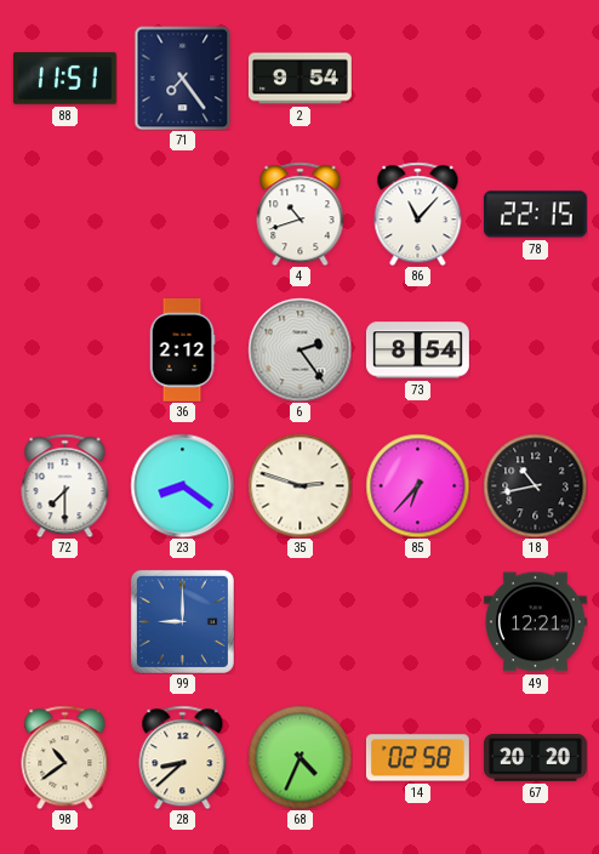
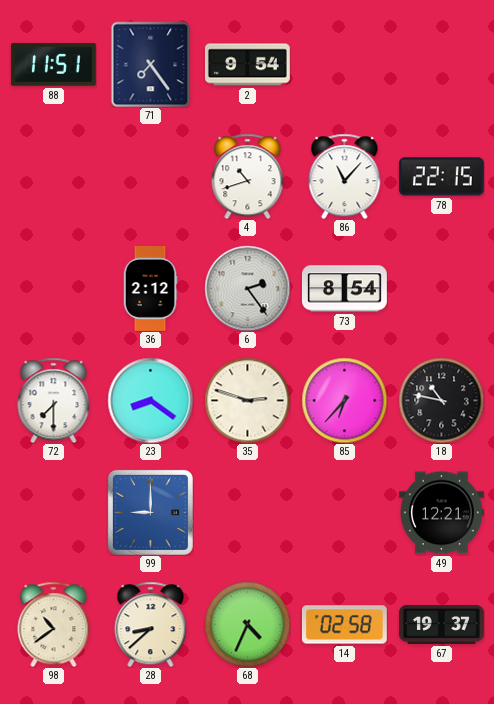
18: 10:43 -> 10:47 (441, 400)
67: 20:20 -> 19:37 (442, 625)
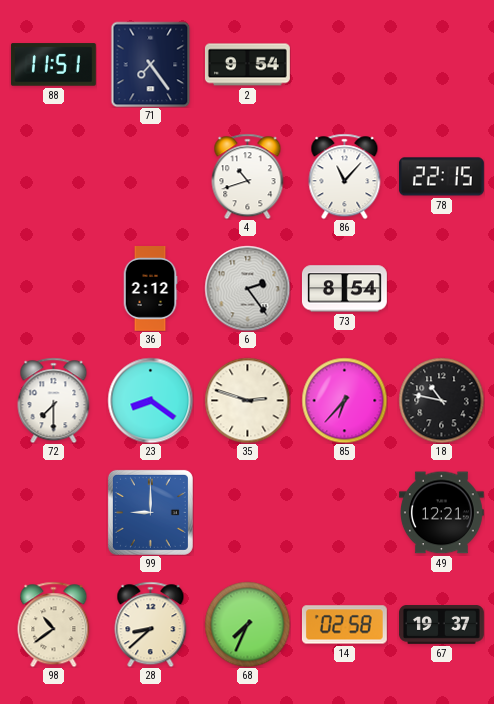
68: 4:34 -> 7:34 (247, 624)
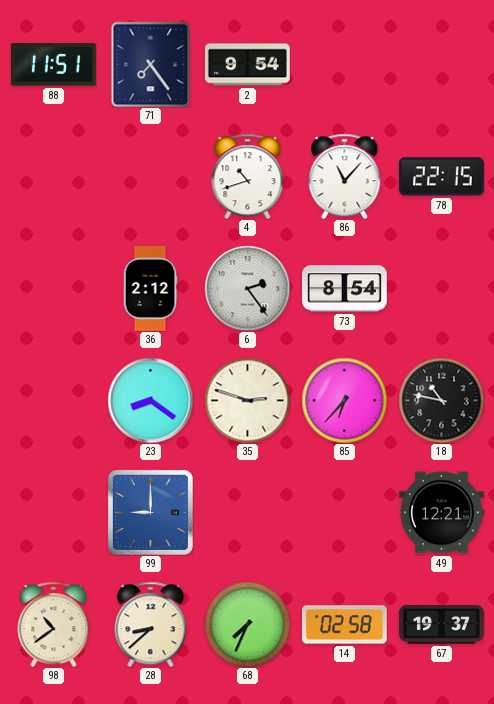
72: 7:30 -> none (54, 400)
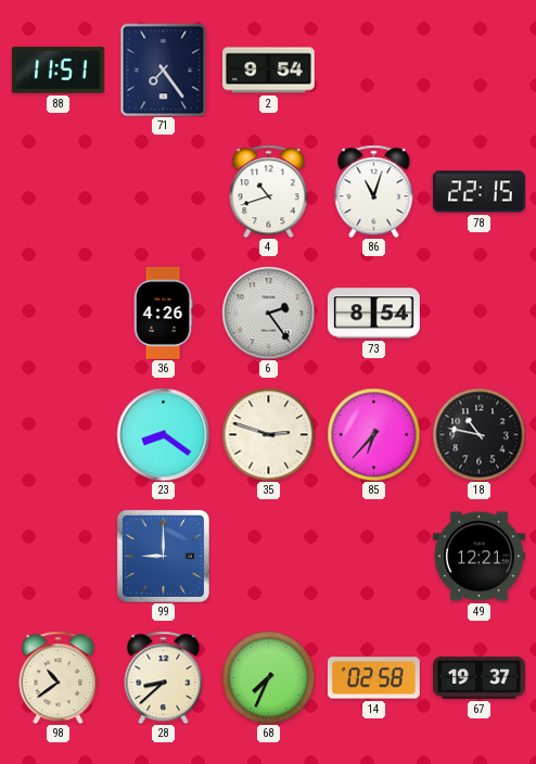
86: 11:07 -> 11:03 (374, 191)
36: 2:12 -> 4:26 (163, 314)
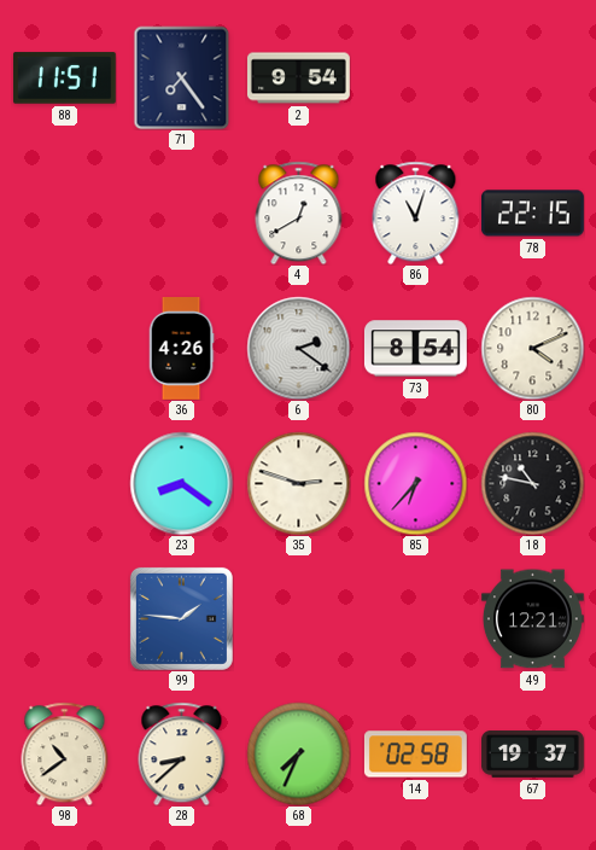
4: 10:42 -> 12:40 (299, 212)
6: 2:24 -> 2:21 (298, 348)
80: none -> 4:11 (532, 348)
99: 9:00 -> 1:46 (181, 618)
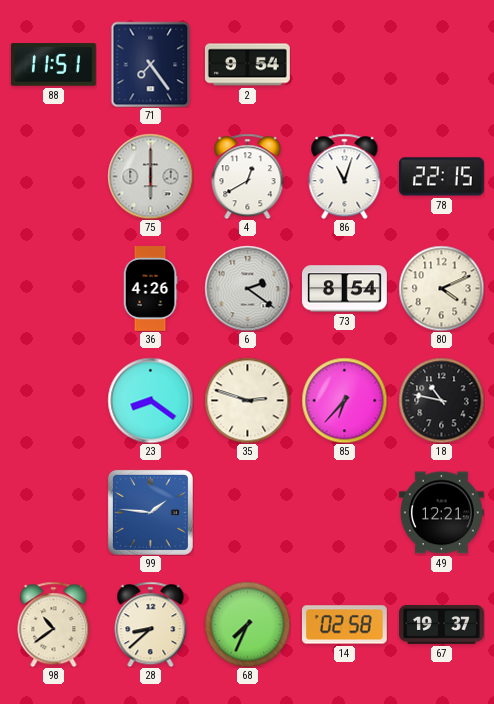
75: none -> 6:00 (150, 176)
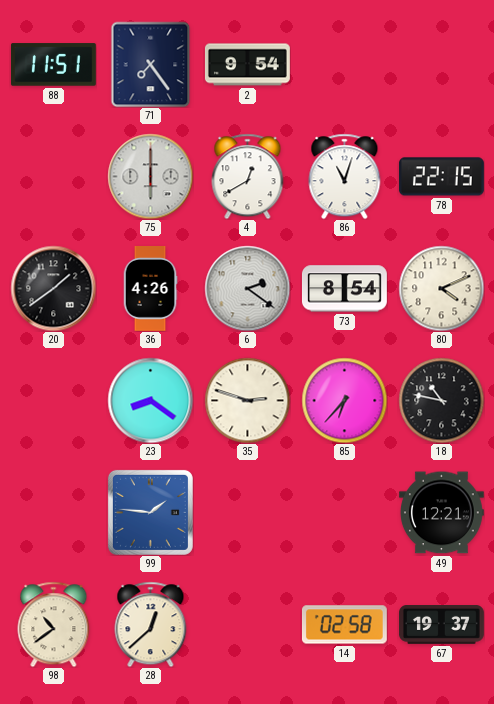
20: none -> 1:39 (53, 288)
28: 8:38 -> 12:38 (151, 624)
68: 7:34 -> none (247, 624)
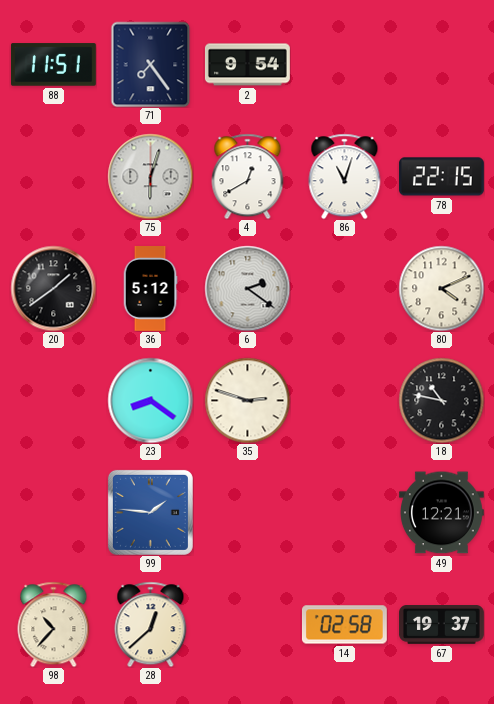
75: 6:00 -> 6:03 (150, 176)
36: 4:26 -> 5:12 (150, 289)
73: 8:54 -> none (344, 289)
85: 6:37 -> none (344, 400)
98: 10:39 -> 10:37 (54, 624)
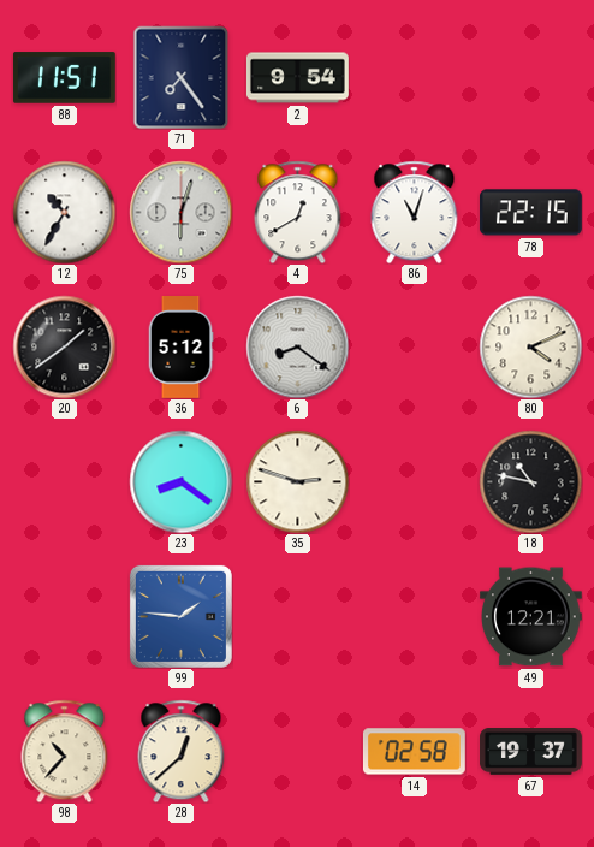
12: none -> 10:35 (64, 212)
6: 2:21 -> 8:21 (297, 346)
